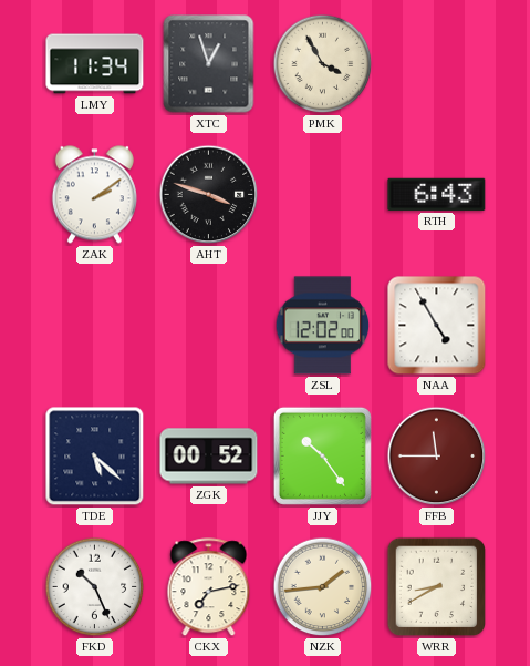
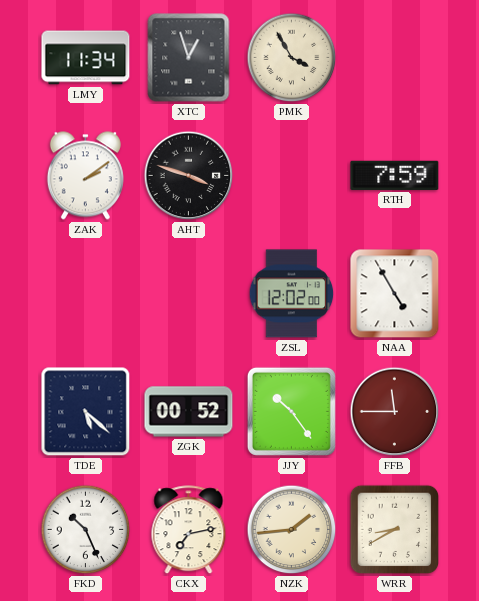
RTH: 6:43 -> 7:59 (395, 175)
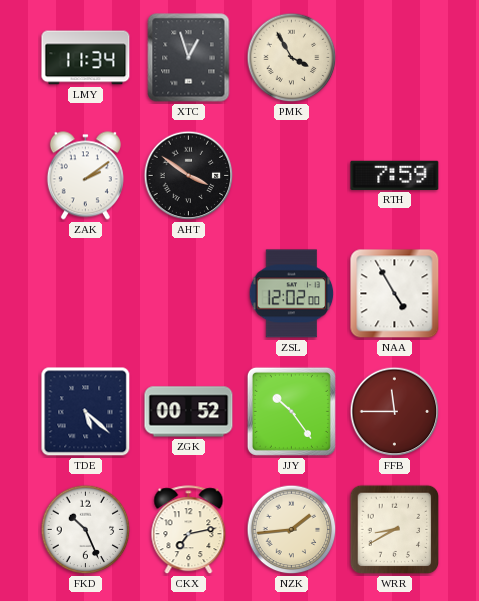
AHT: 3:48 -> 3:51 (189, 176)
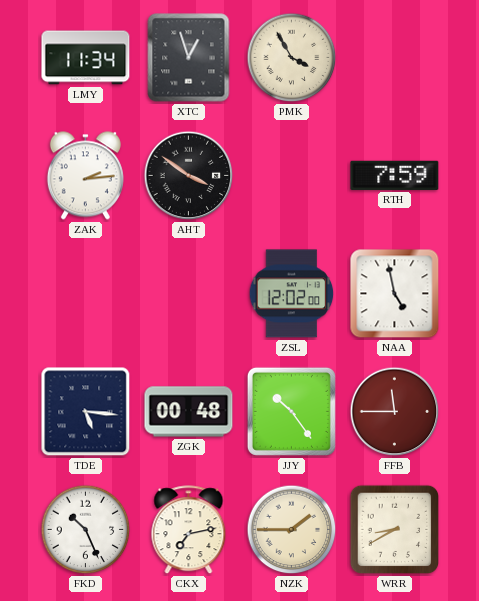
ZAK: 2:09 -> 2:14 (85, 176)
NAA: 4:55 -> 4:58 (395, 294)
TDE: 5:22 -> 5:16 (86, 412)
ZGK: 00:52 -> 00:48 (189, 412)
NZK: 1:44 -> 1:45 (292, 530)
